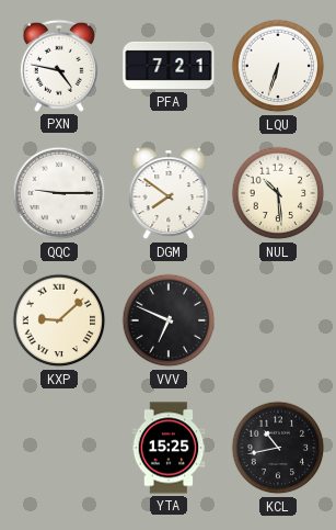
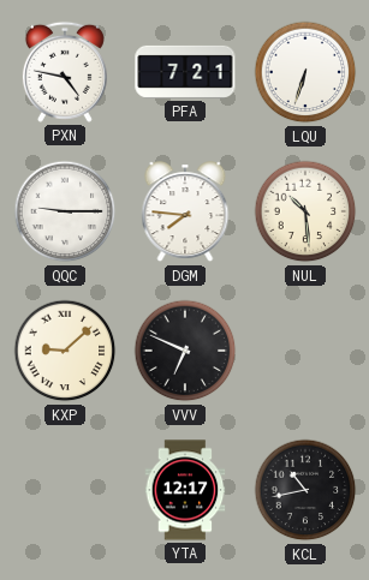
DGM: 7:51 -> 7:46 (185, 213)
YTA: 15:25 -> 12:17 (185, 490)
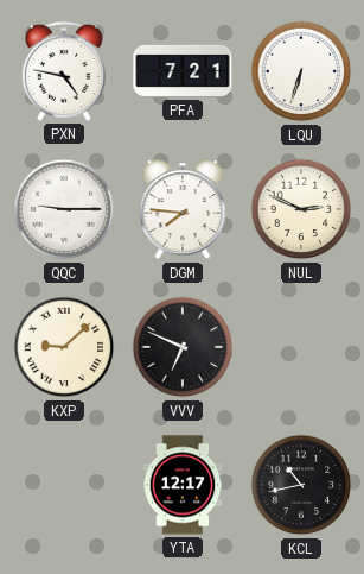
NUL: 10:29 -> 2:49 (301, 209)
